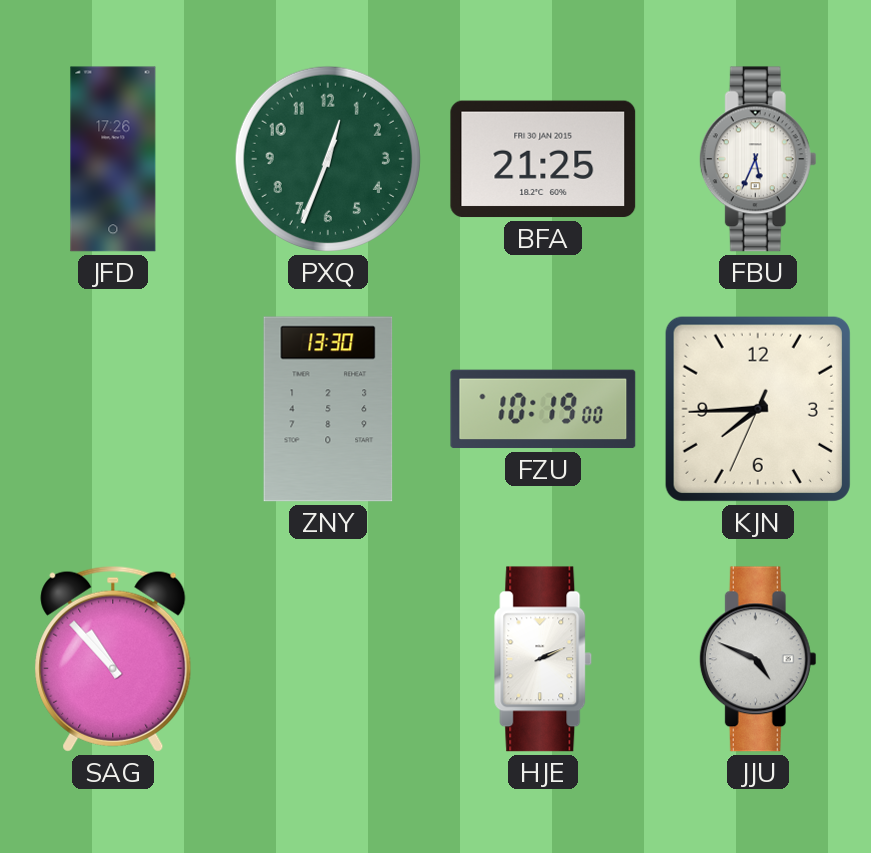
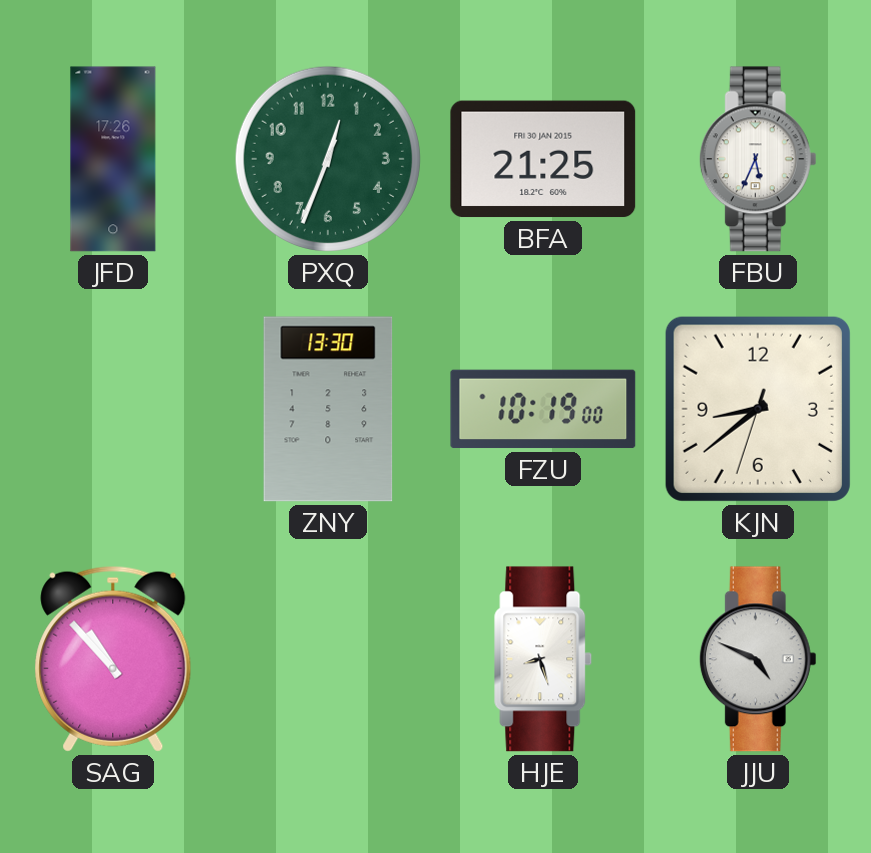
KJN: 7:44 -> 8:38 (758, 409)
HJE: 2:11 -> 8:27 (543, 659)
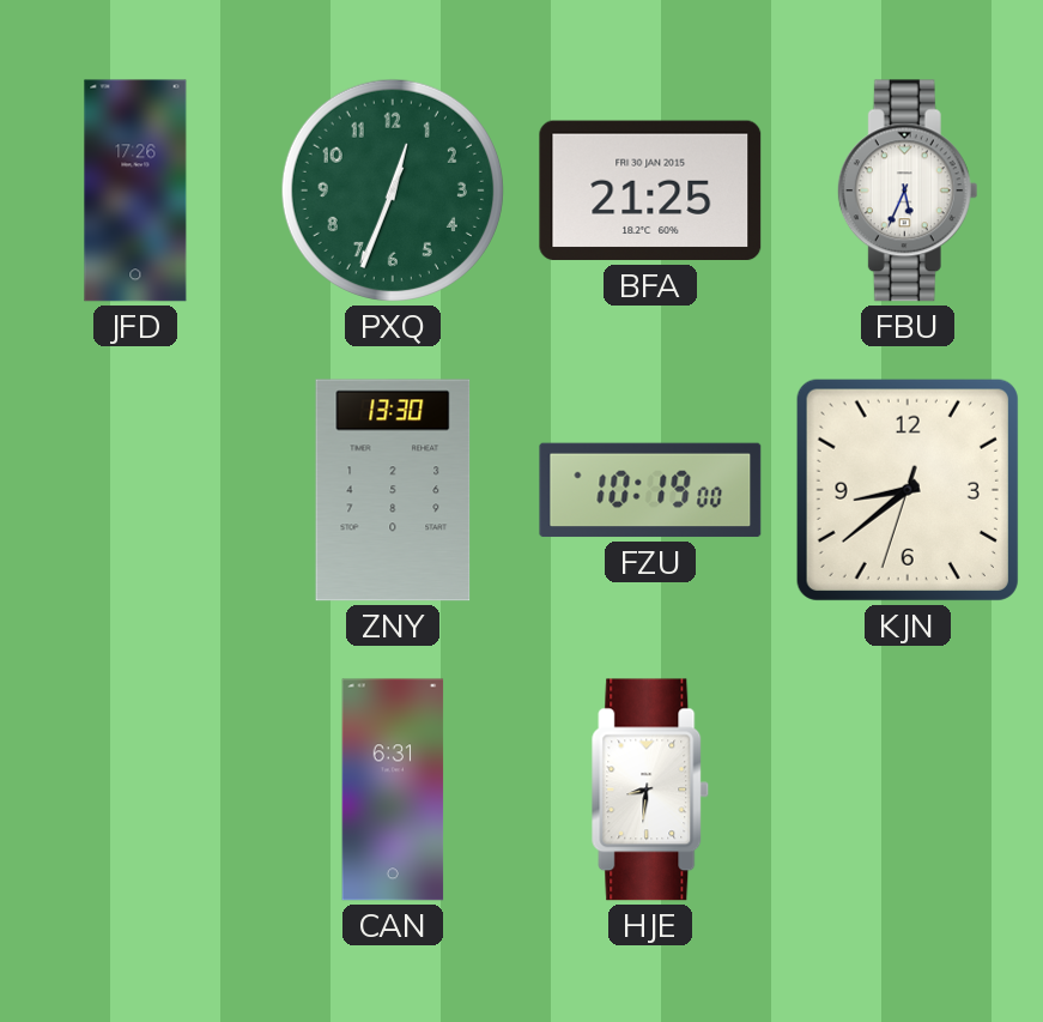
SAG: 10:53 -> none (113, 659)
CAN: none -> 6:31 (393, 790)
HJE: 8:27 -> 8:31 (650, 790)
JJU: 4:49 -> none (758, 659)
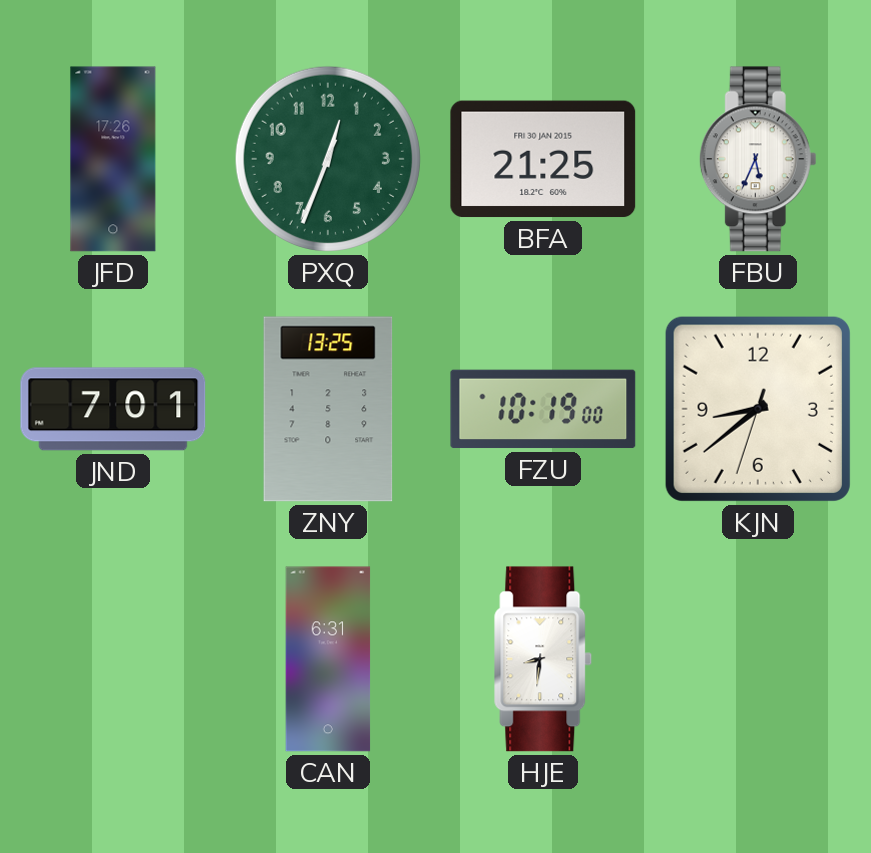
JND: none -> 7:01 (113, 409)
ZNY: 13:30 -> 13:25 (328, 409)
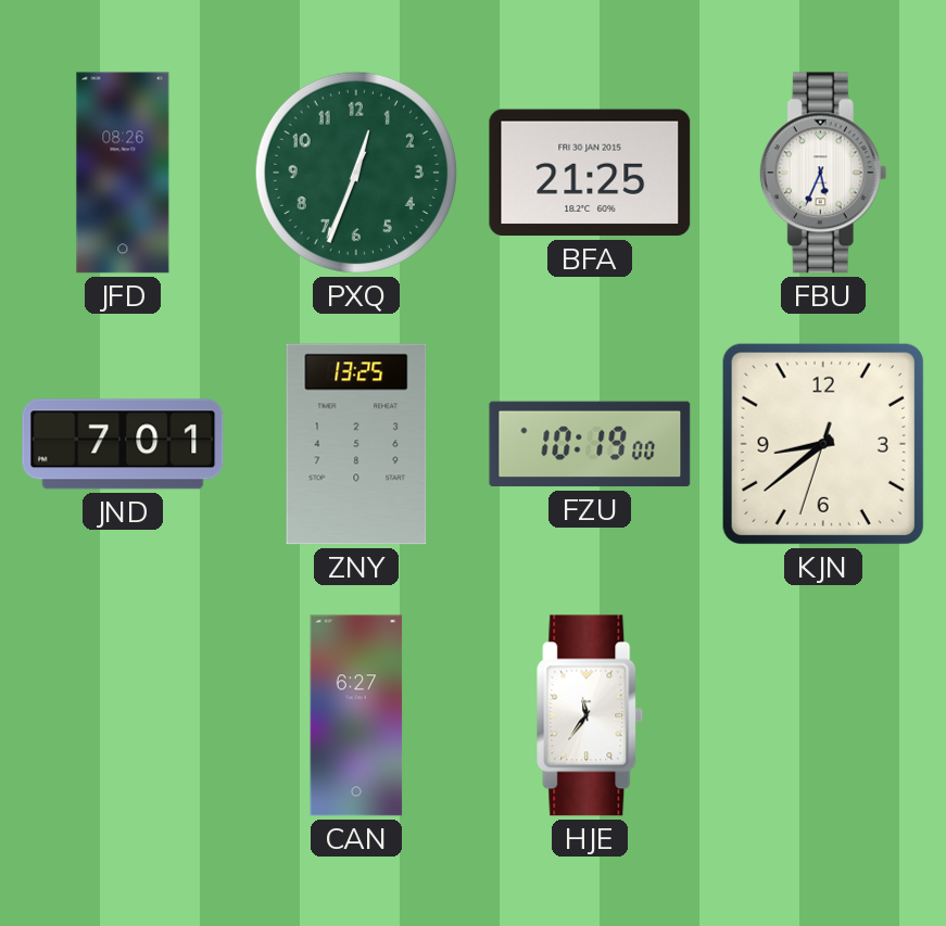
JFD: 17:26 -> 08:26 (123, 173)
CAN: 6:31 -> 6:27 (356, 715)
HJE: 8:31 -> 11:36 (590, 715)
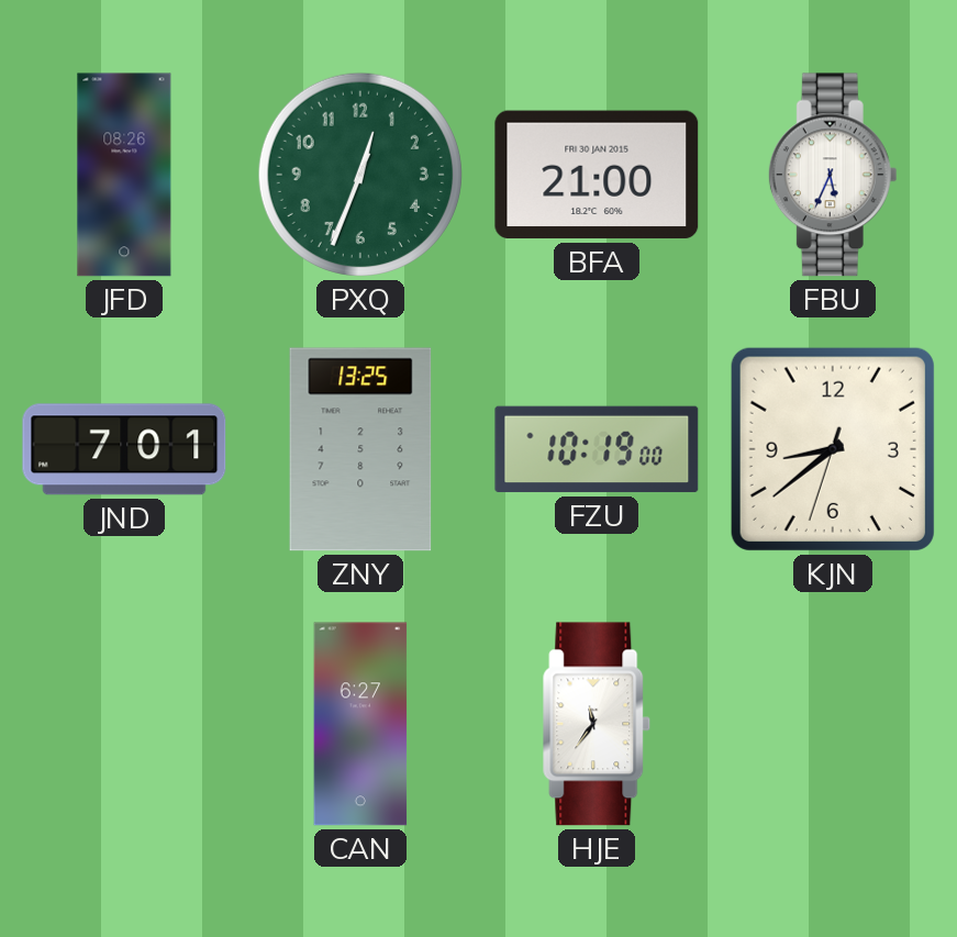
BFA: 21:25 -> 21:00 (597, 175)
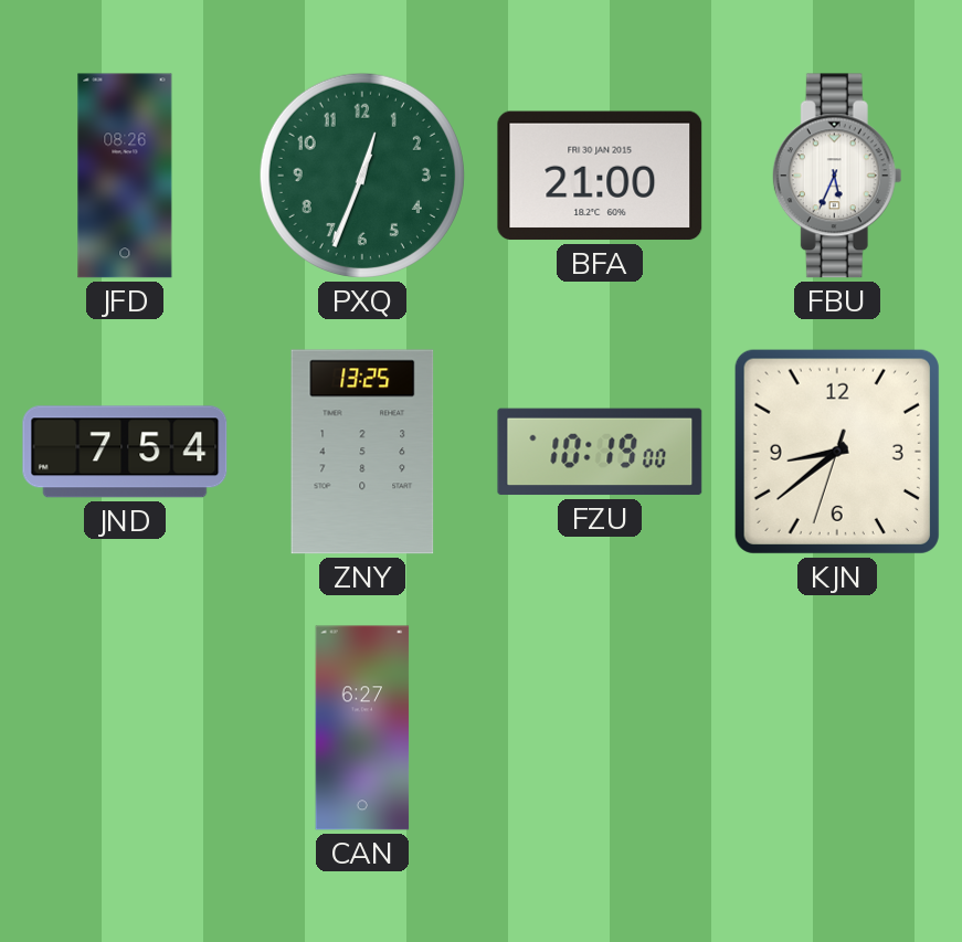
JND: 7:01 -> 7:54 (125, 452)
HJE: 11:36 -> none (597, 724)
